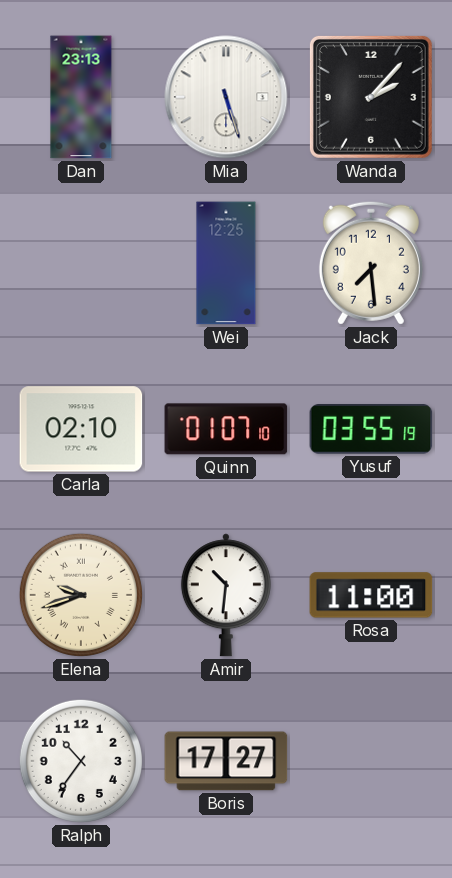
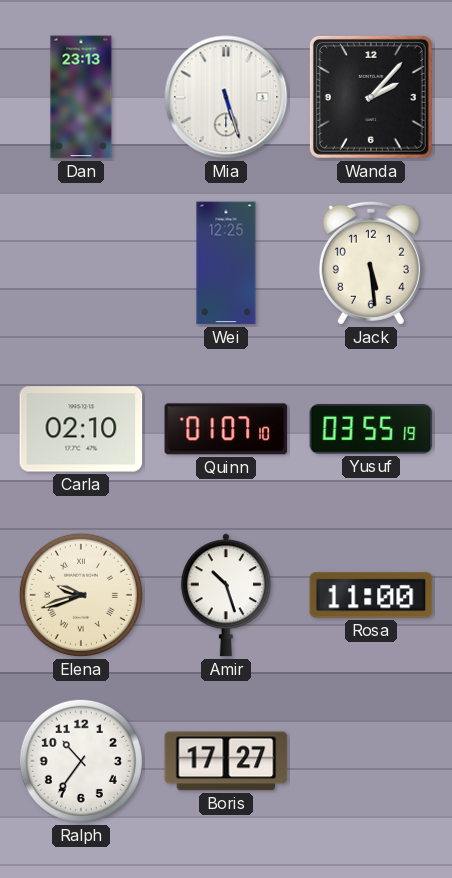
Jack: 7:29 -> 5:29 (371, 263)
Amir: 10:31 -> 10:27 (226, 595)
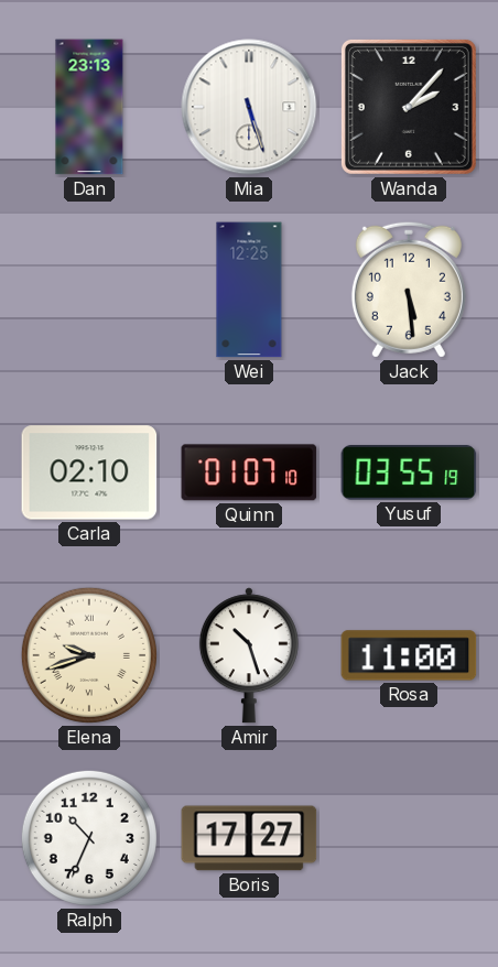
Ralph: 10:36 -> 10:34 (89, 838)
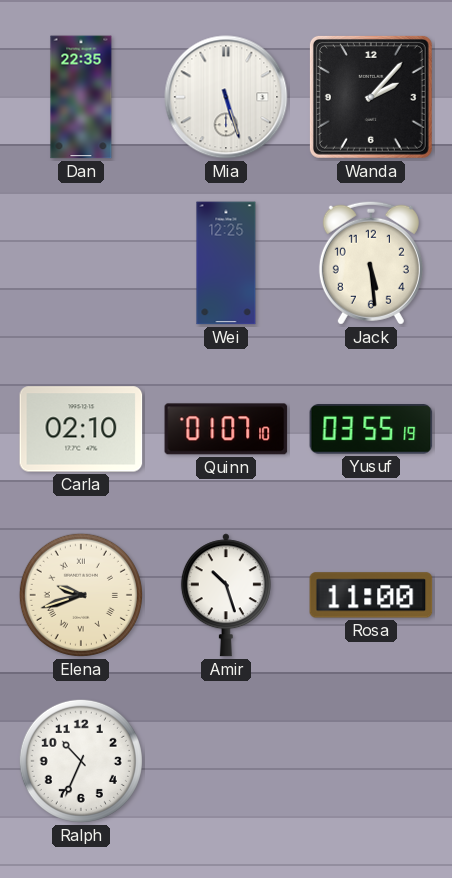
Dan: 23:13 -> 22:35 (81, 97)
Boris: 17:27 -> none (249, 838)
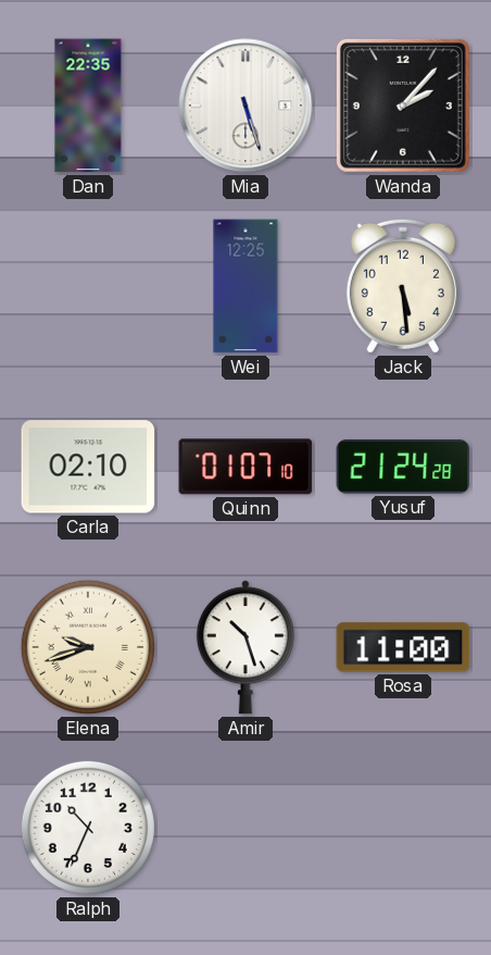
Yusuf: 03:55 -> 21:24 (403, 468)
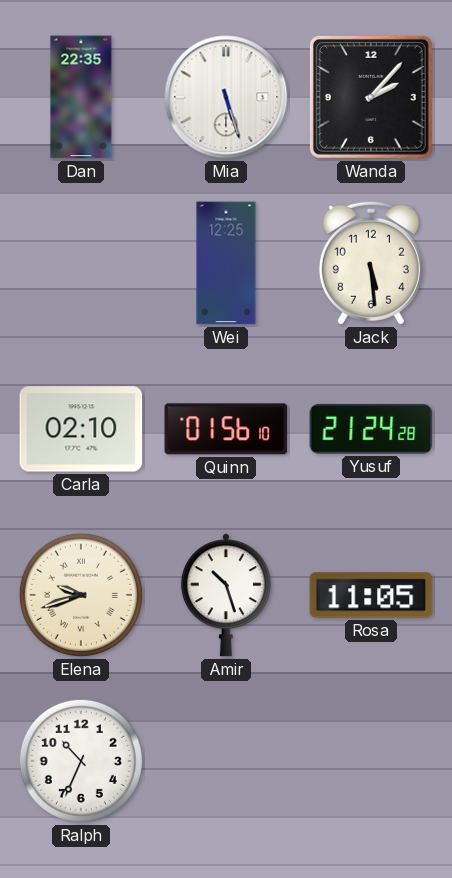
Quinn: 01:07 -> 01:56 (226, 429)
Rosa: 11:00 -> 11:05 (371, 595)
